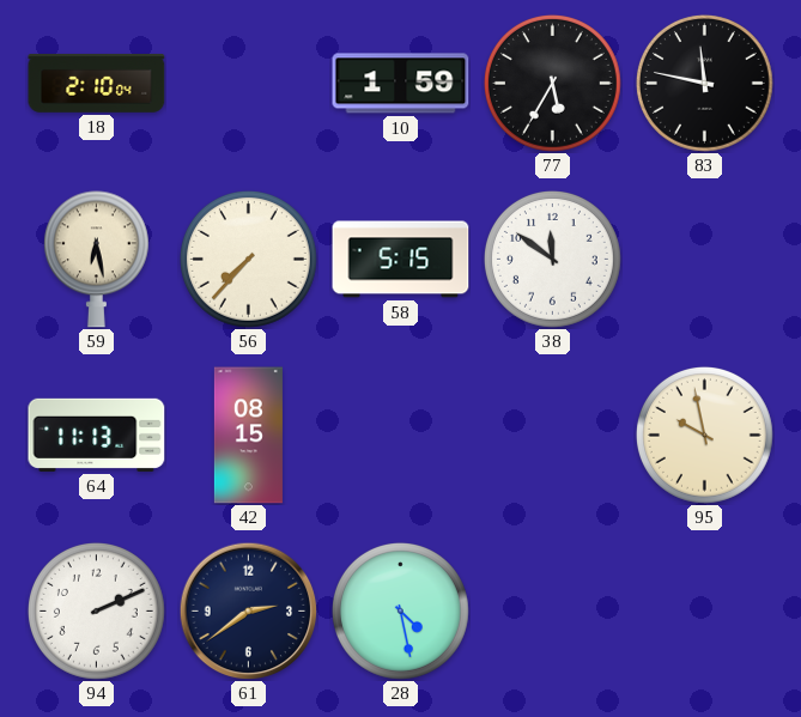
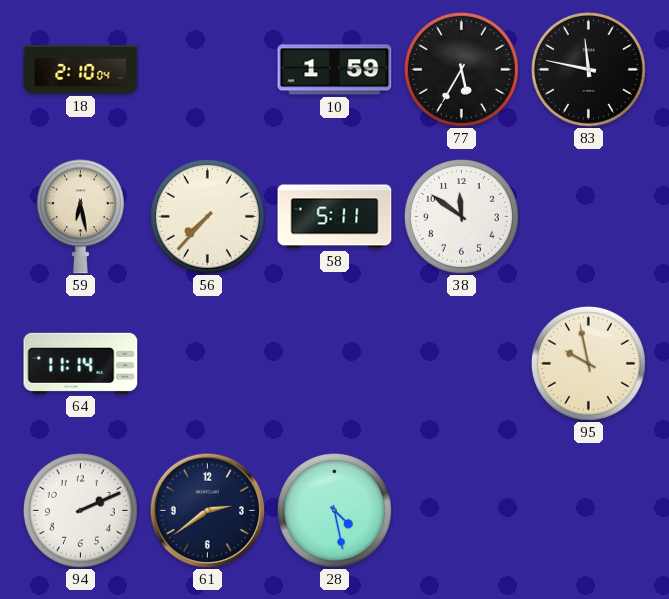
58: 5:15 -> 5:11 (335, 217)
64: 11:13 -> 11:14 (81, 363)
42: 08:15 -> none (248, 436)
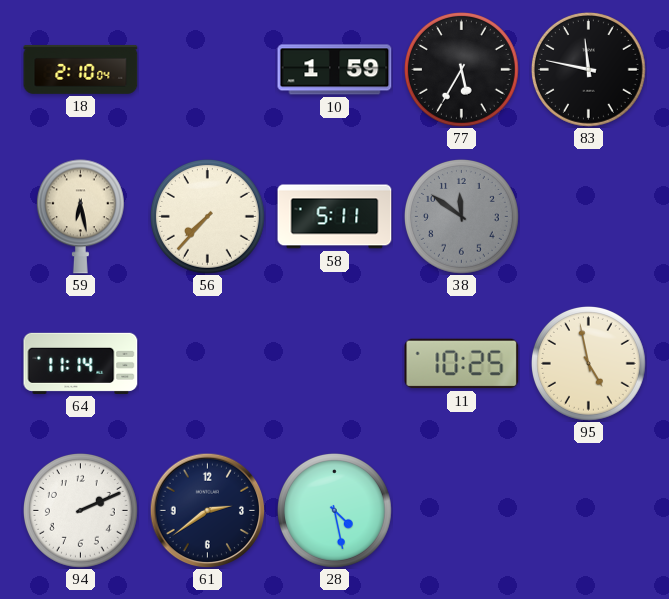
38 dial: white -> grey (461, 216)
11: none -> 10:25 (462, 364)
95: 9:58 -> 4:58 (588, 363)
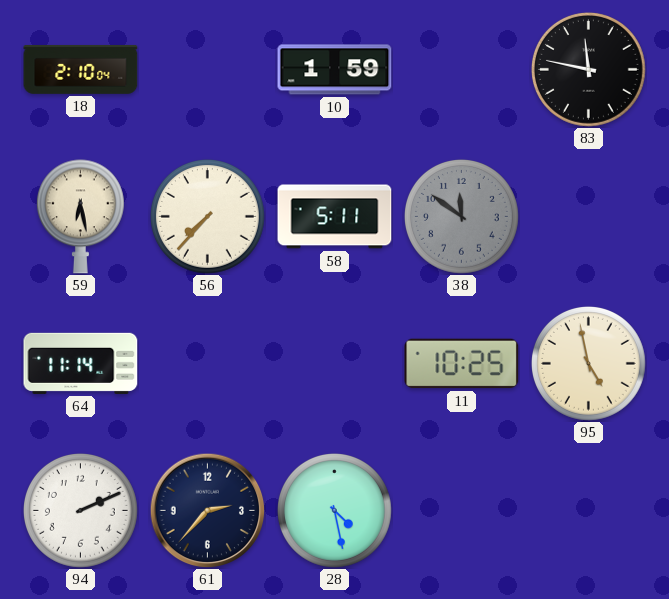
77: 5:35 -> none (461, 69)
61: 2:39 -> 2:37 (207, 510)
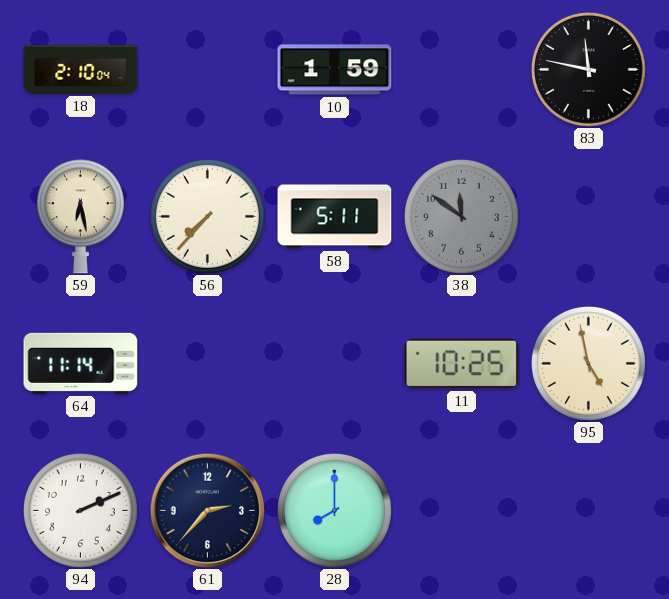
28: 4:28 -> 8:00 (334, 510)
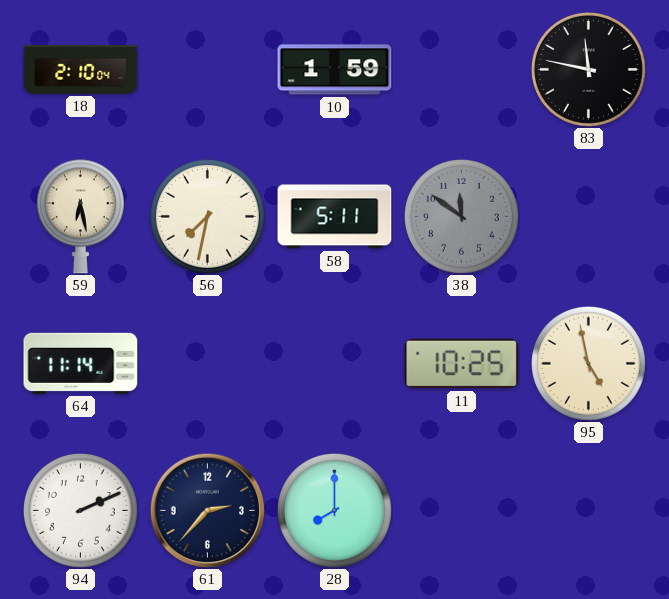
56: 7:37 -> 7:32 (207, 216)
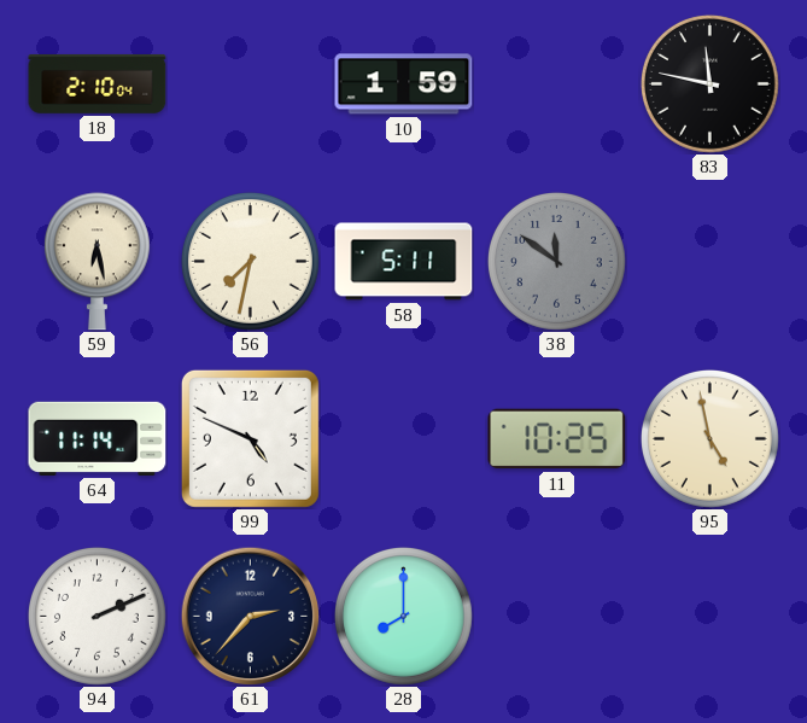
99: none -> 4:49 (250, 438)
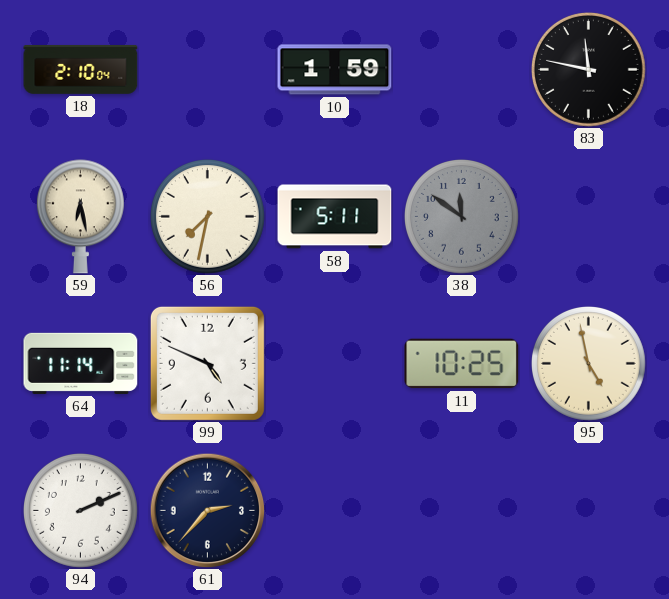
28: 8:00 -> none (403, 616)
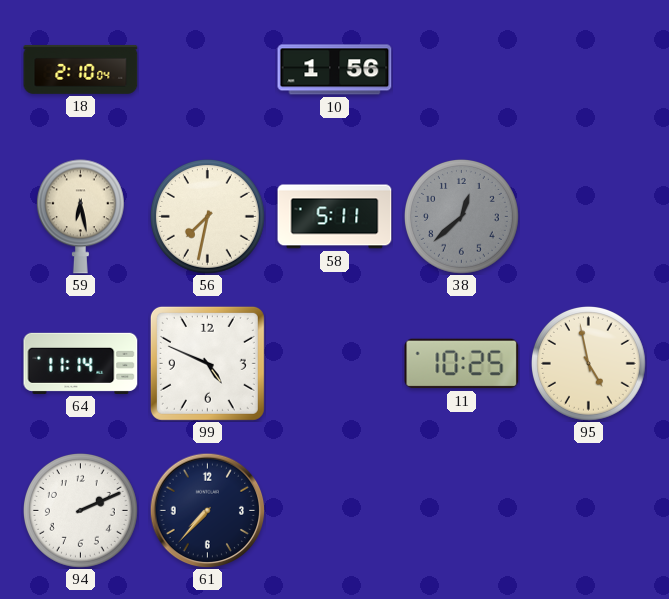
10: 1:59 -> 1:56 (335, 70)
83: 11:47 -> none (588, 69)
38: 11:51 -> 12:38 (461, 216)
61: 2:37 -> 7:37 (207, 510)
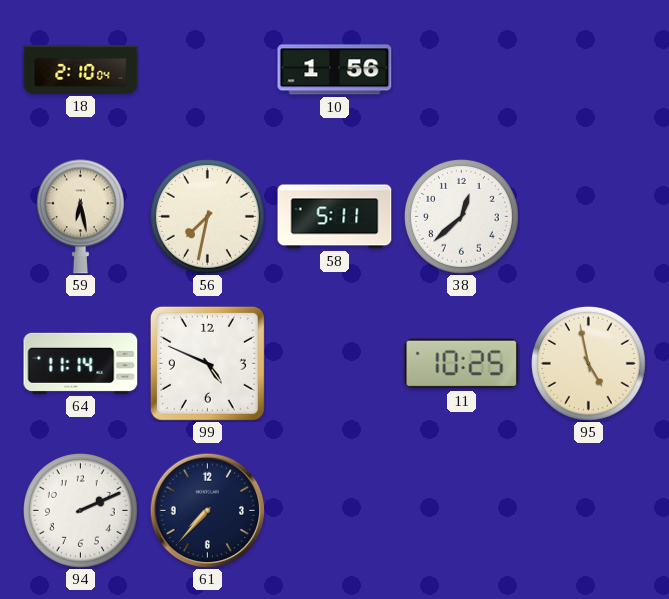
38 dial: grey -> white (461, 216)
